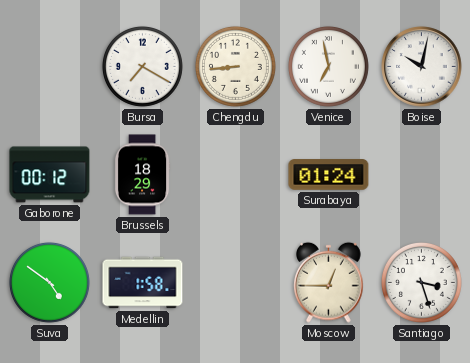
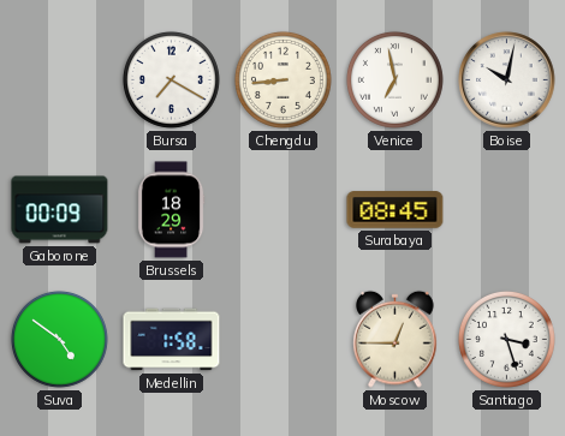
Gaborone: 00:12 -> 00:09 (60, 210)
Surabaya: 01:24 -> 08:45 (395, 210)
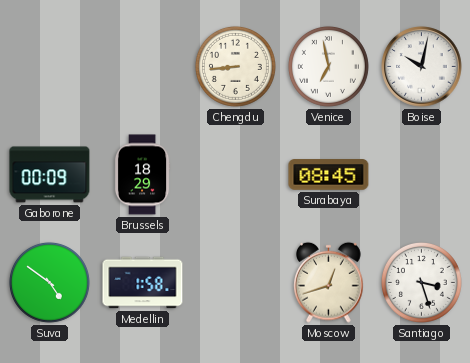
Bursa: 7:20 -> none (171, 79)
Moscow: 12:45 -> 12:42 (329, 282)
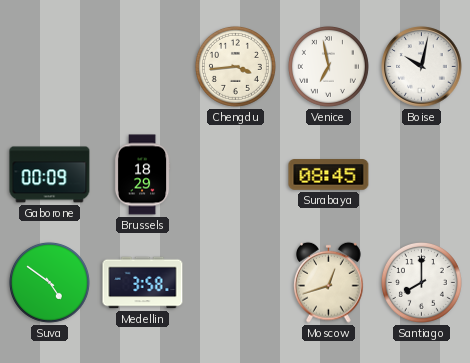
Chengdu: 8:44 -> 3:44 (235, 66)
Medellin: 1:58 -> 3:58 (143, 283)
Santiago: 3:27 -> 8:00 (421, 282)
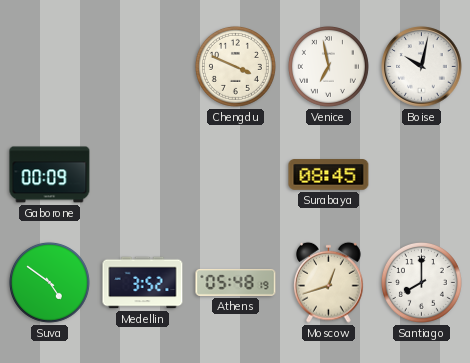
Chengdu: 3:44 -> 3:49 (235, 66)
Brussels: 18:29 -> none (142, 175)
Medellin: 3:58 -> 3:52 (143, 283)
Athens: none -> 05:48 (236, 283)
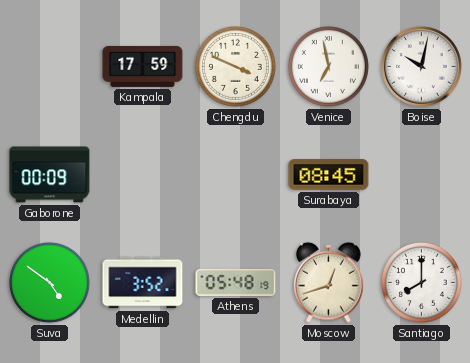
Kampala: none -> 17:59 (143, 66)
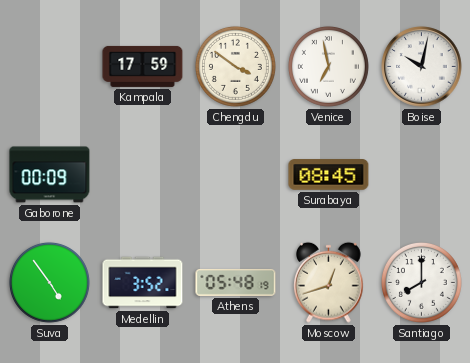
Chengdu: 3:49 -> 3:51 (235, 66)
Suva: 4:51 -> 4:54 (49, 282)
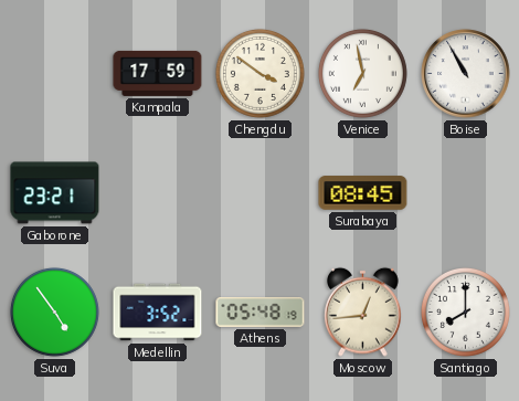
Boise: 10:02 -> 10:55 (466, 74)
Gaborone: 00:09 -> 23:21 (55, 193)
Moscow: 12:42 -> 12:44 (363, 312)
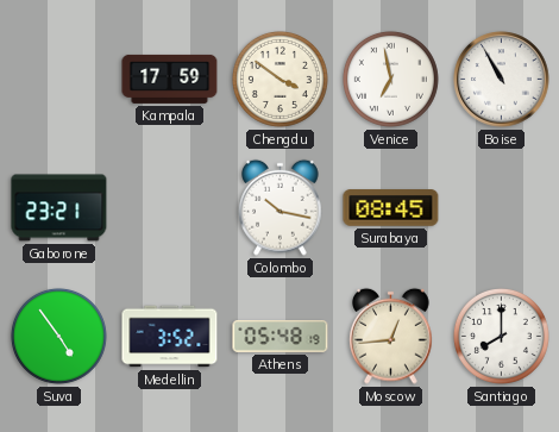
Colombo: none -> 10:17 (281, 207)
